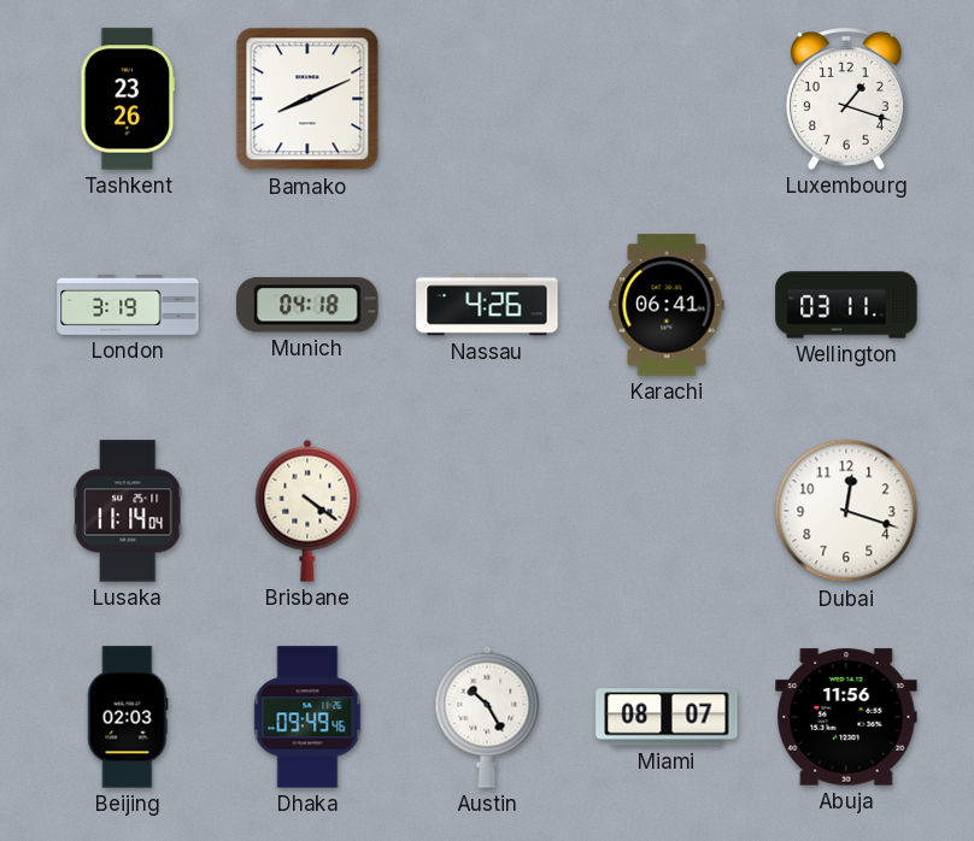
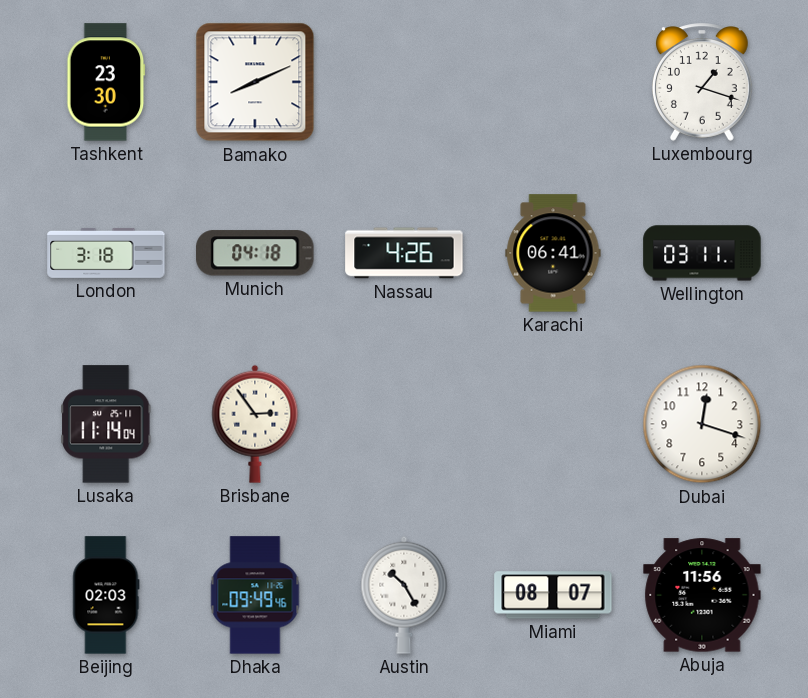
Tashkent: 23:26 -> 23:30 (106, 82)
London: 3:19 -> 3:18 (106, 253)
Brisbane: 4:21 -> 2:54 (255, 424)
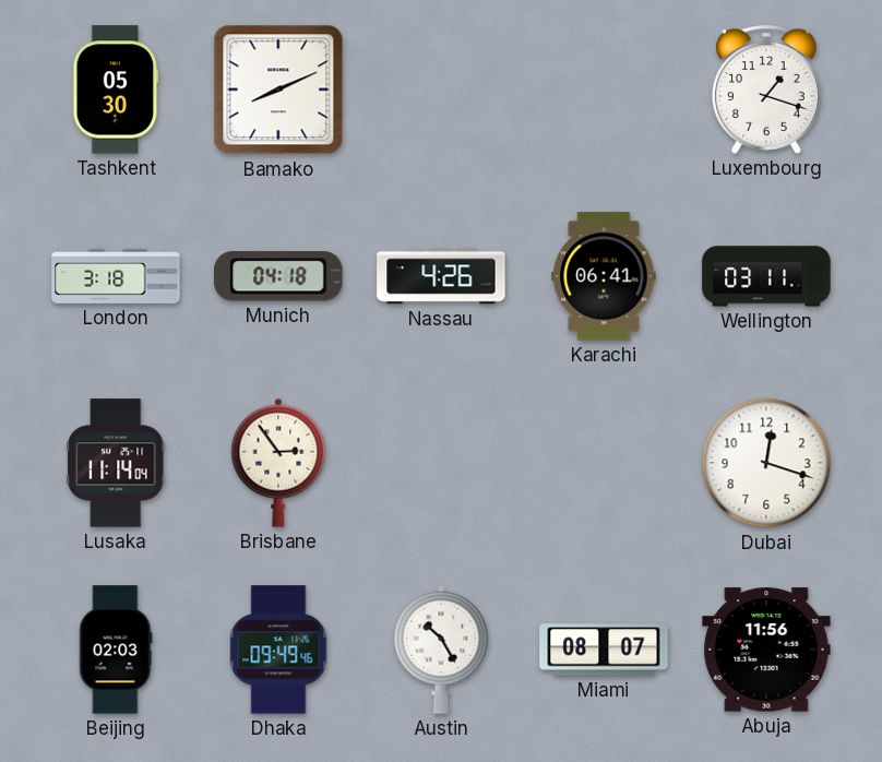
Tashkent: 23:30 -> 05:30 (116, 90)
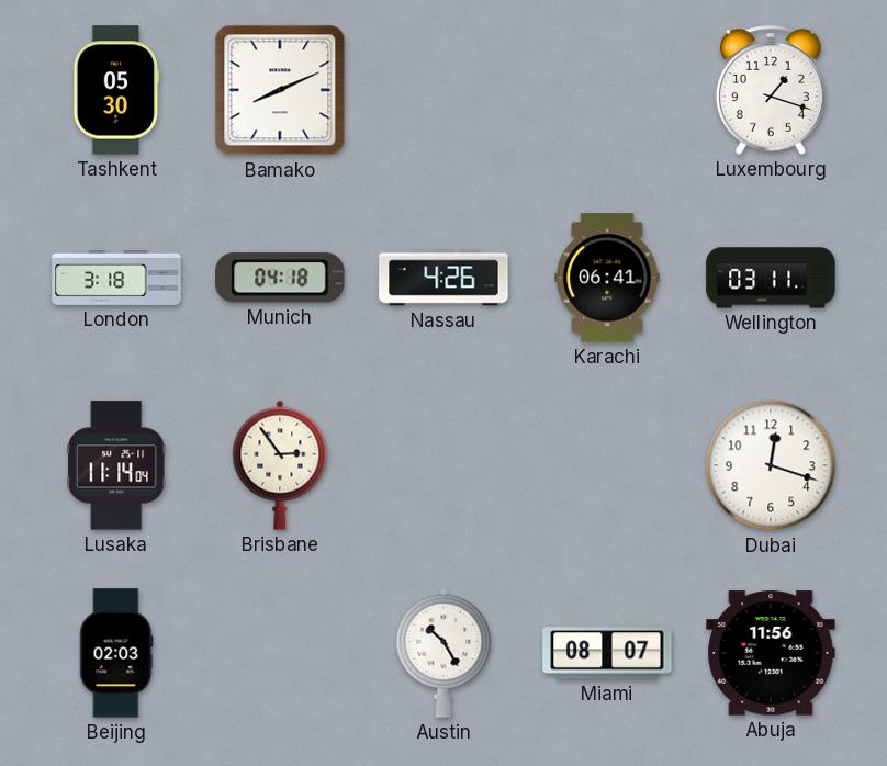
Dhaka: 09:49 -> none (278, 650)
